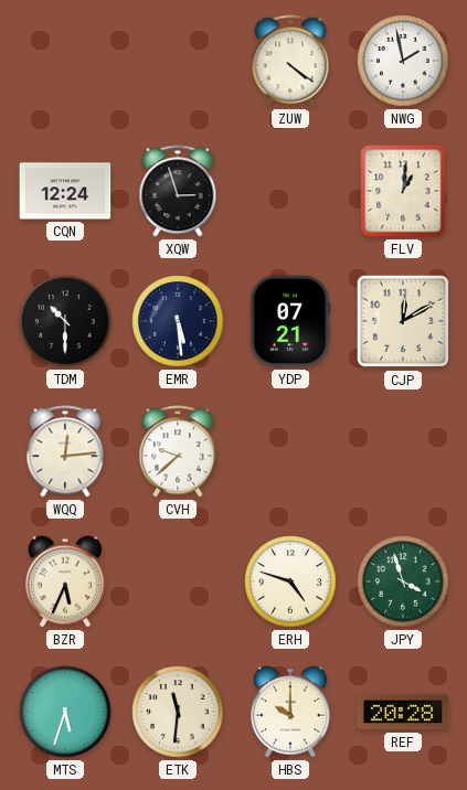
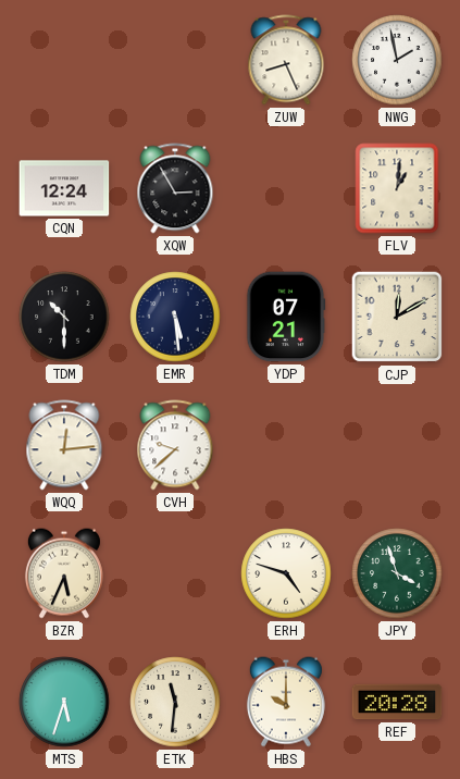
ZUW: 4:21 -> 8:26 (286, 60)
XQW: 2:57 -> 2:55 (175, 188)
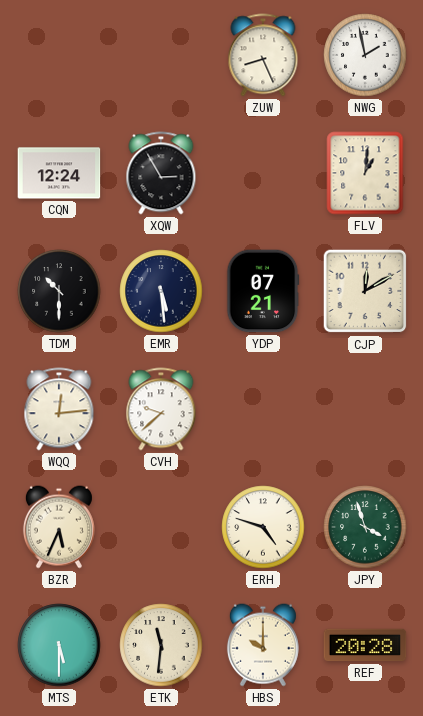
MTS: 5:33 -> 5:30 (59, 645)
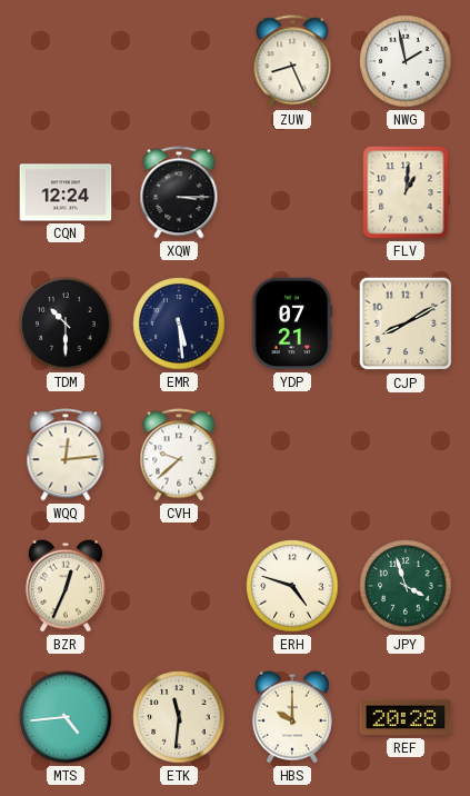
XQW: 2:55 -> 3:15 (179, 192)
CJP: 12:10 -> 8:10 (406, 324)
BZR: 5:34 -> 12:34 (66, 586)
MTS: 5:30 -> 4:44 (66, 717)
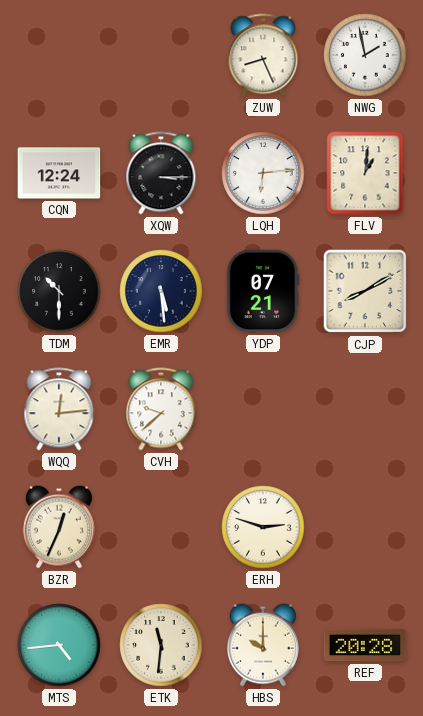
LQH: none -> 6:14 (263, 173)
ERH: 4:48 -> 2:48 (263, 527)
JPY: 3:57 -> none (406, 586)
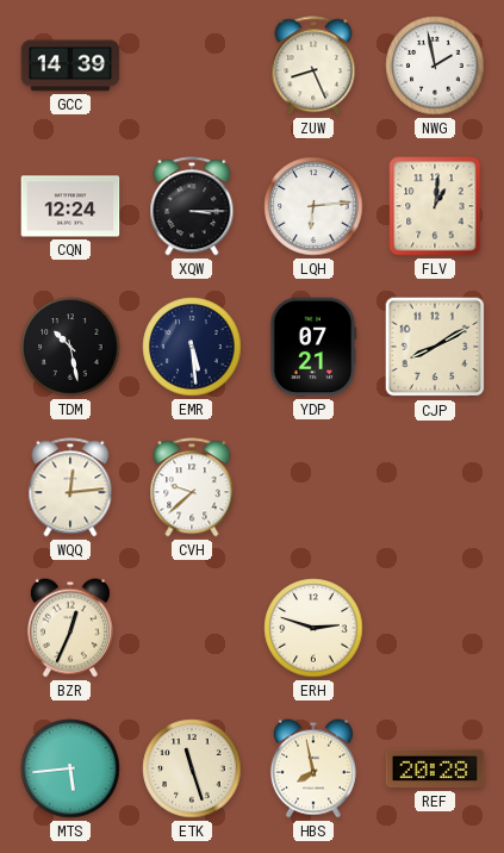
GCC: none -> 14:39 (70, 66)
TDM: 10:30 -> 10:28 (70, 347)
MTS: 4:44 -> 5:44 (70, 768)
ETK: 11:31 -> 11:27 (192, 768)
HBS: 10:00 -> 7:58 (313, 768)
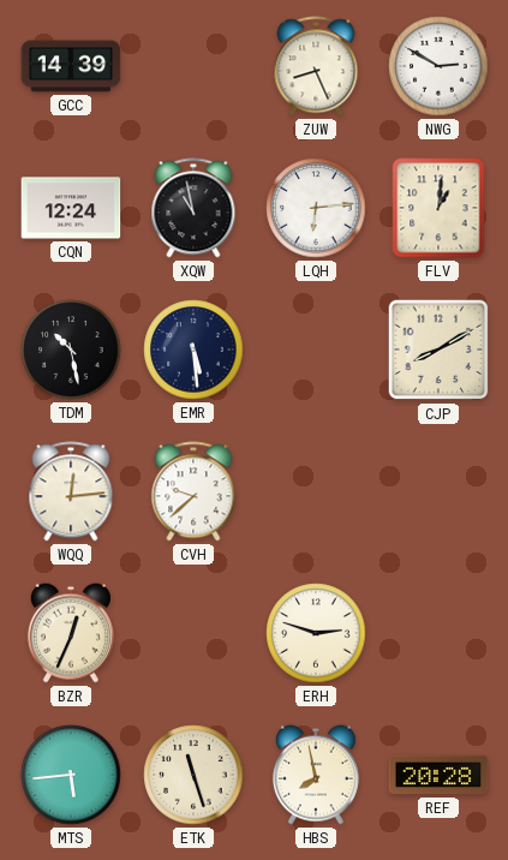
NWG: 1:58 -> 2:50 (438, 66)
XQW: 3:15 -> 10:58 (193, 208)
YDP: 07:21 -> none (313, 347)
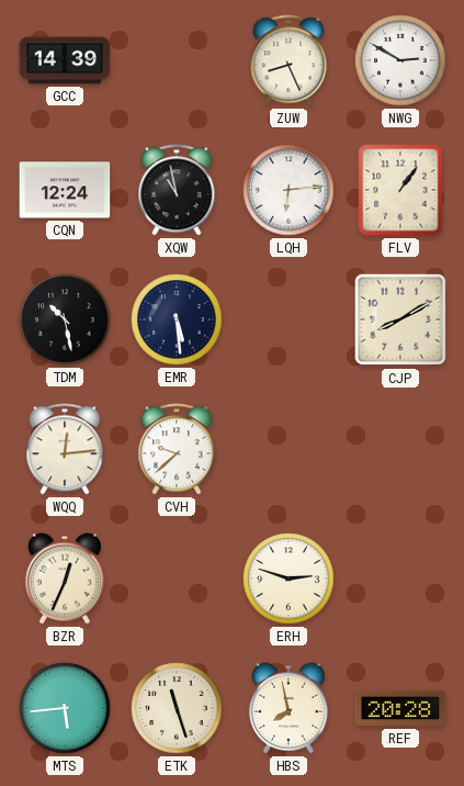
FLV: 1:01 -> 1:06 (400, 190)
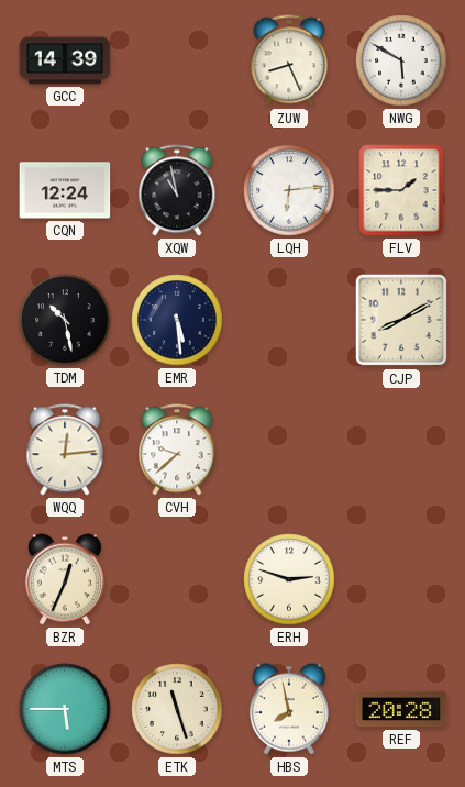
NWG: 2:50 -> 5:50 (401, 60)
FLV: 1:06 -> 1:45 (401, 190)
MTS: 5:44 -> 5:45 (65, 709)
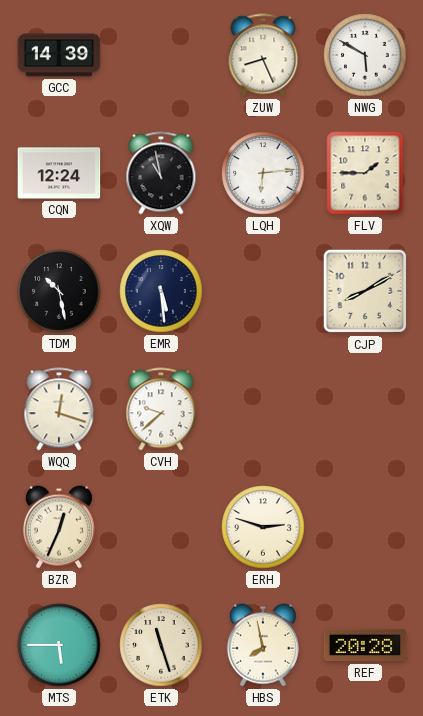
WQQ: 12:14 -> 12:18 (59, 409)
